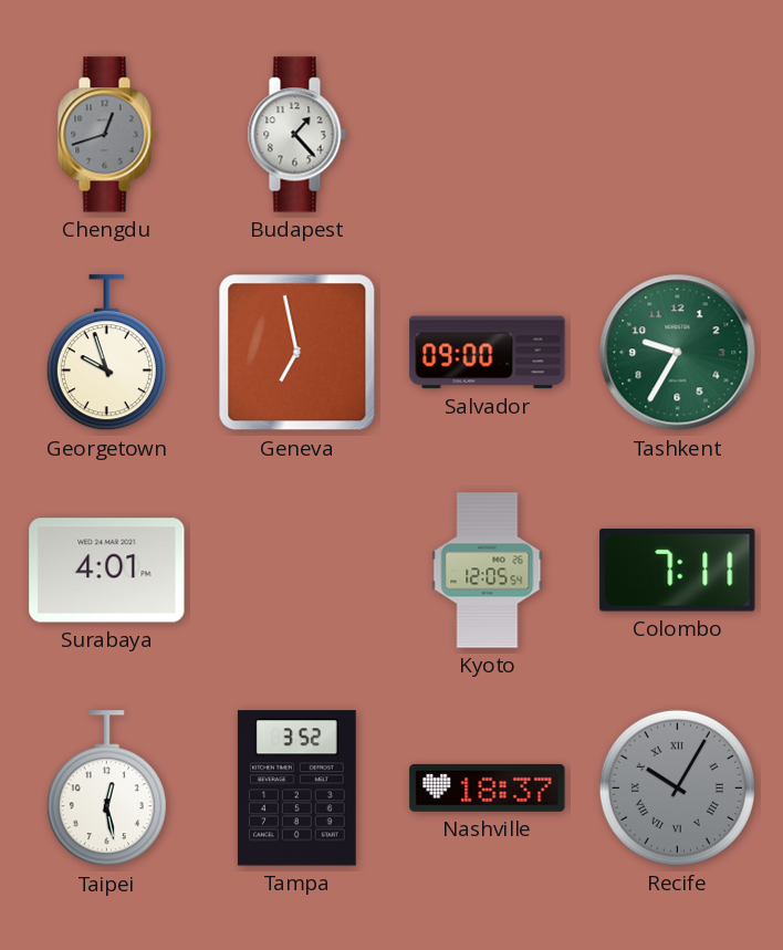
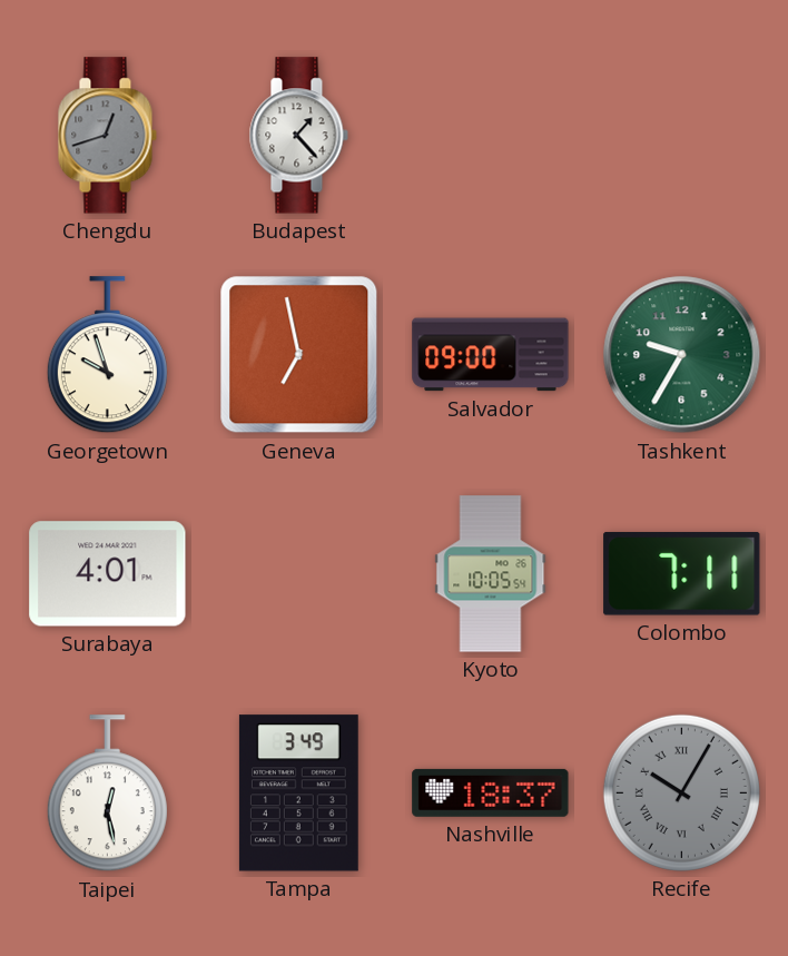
Kyoto: 12:05 -> 10:05 (491, 574)
Tampa: 3:52 -> 3:49 (298, 794)
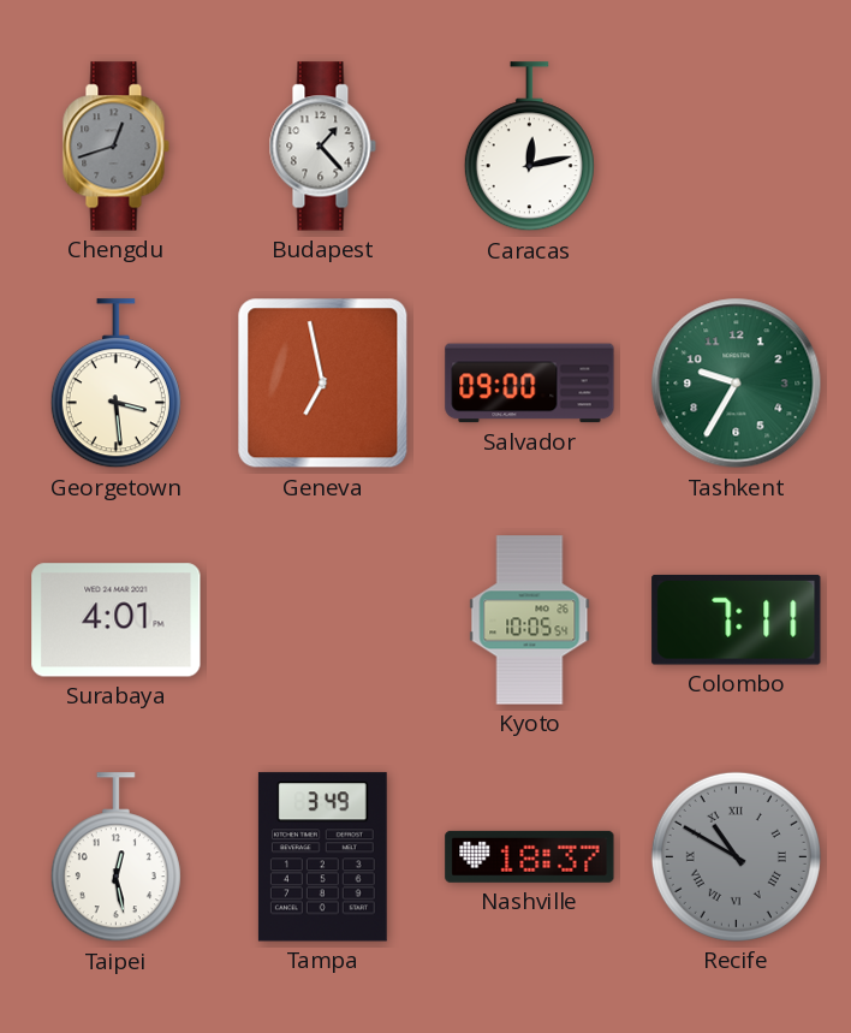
Caracas: none -> 12:13 (529, 147)
Georgetown: 9:57 -> 3:29 (115, 384)
Recife: 10:05 -> 10:50 (736, 856)
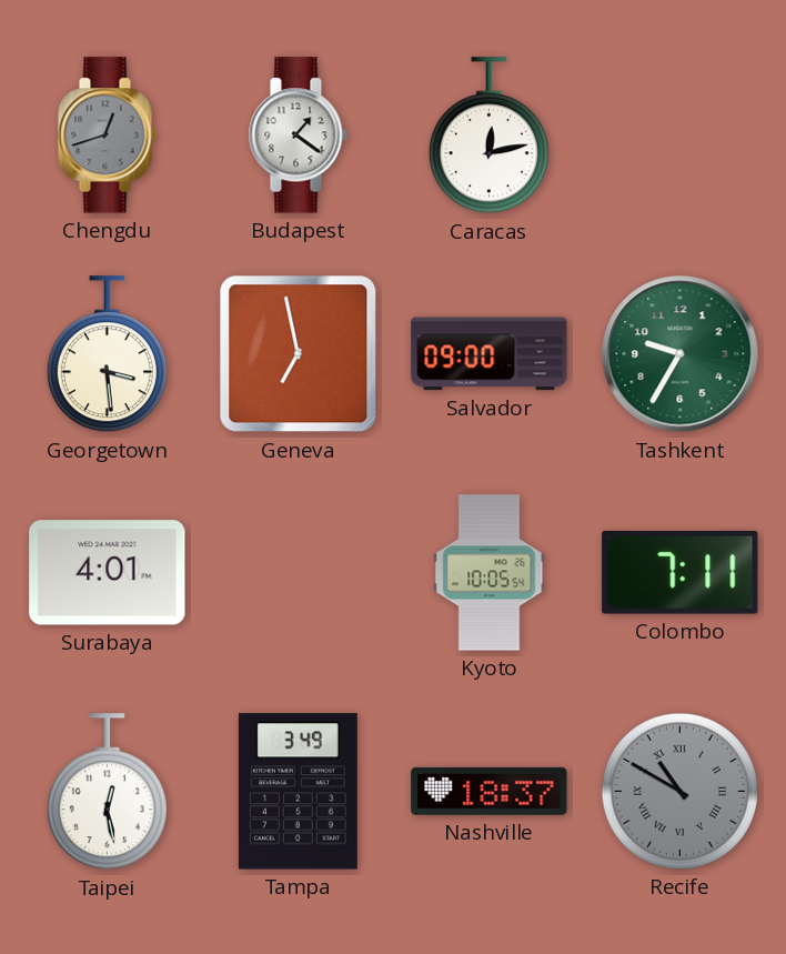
Budapest: 1:23 -> 1:21 (298, 135)
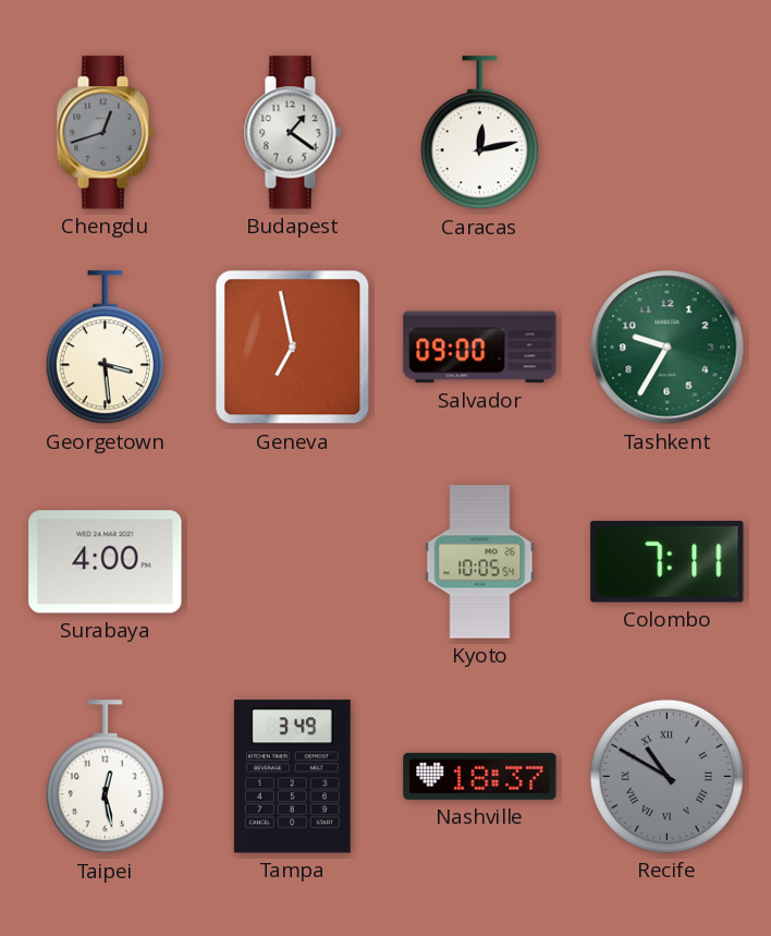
Surabaya: 4:01 -> 4:00 (106, 562)
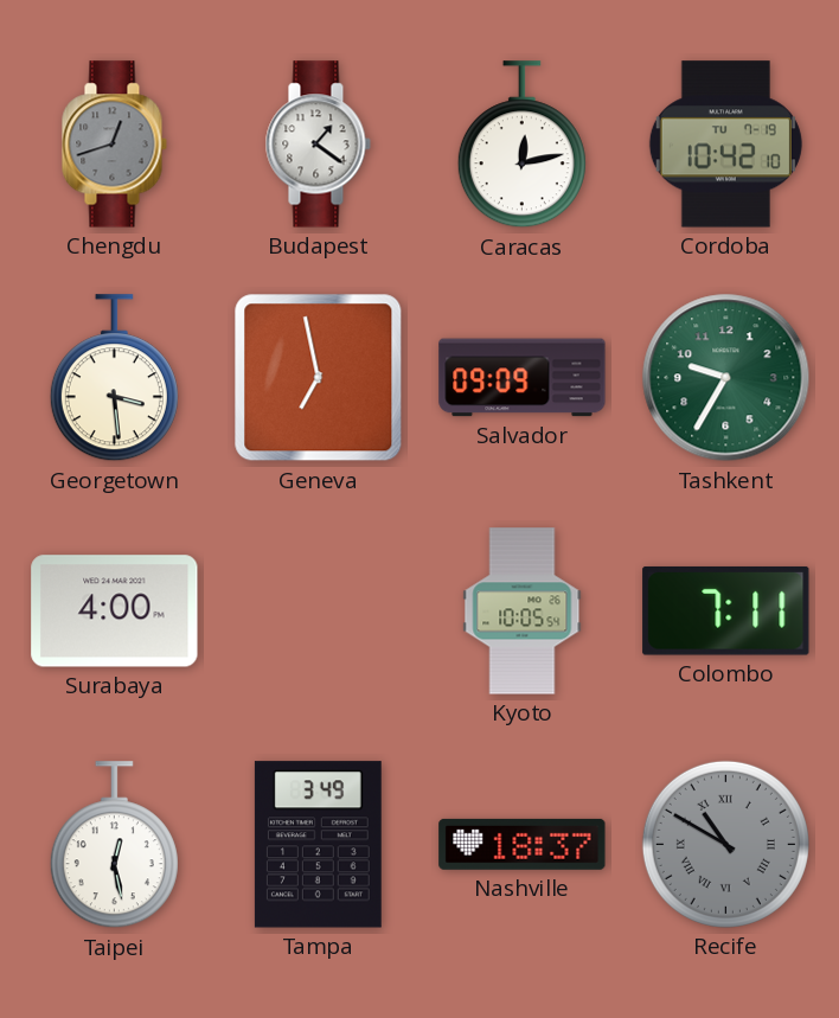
Cordoba: none -> 10:42 (725, 145)
Salvador: 09:00 -> 09:09 (523, 378)
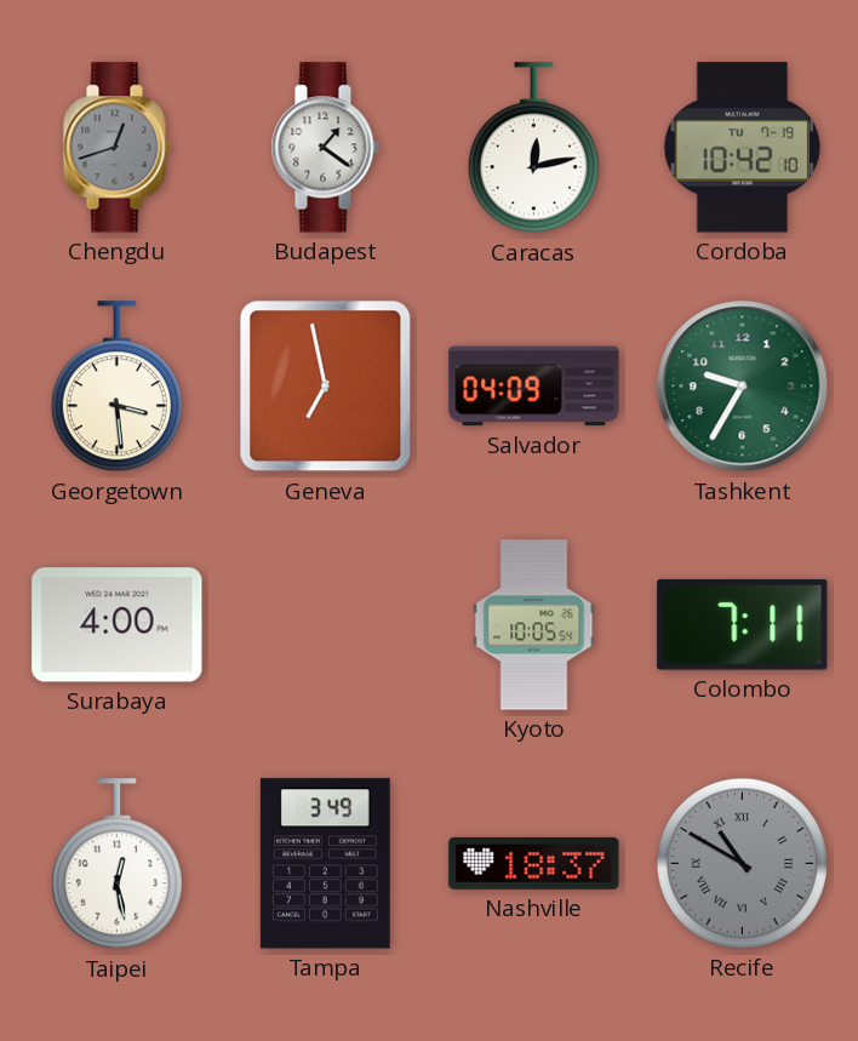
Salvador: 09:09 -> 04:09 (534, 387)
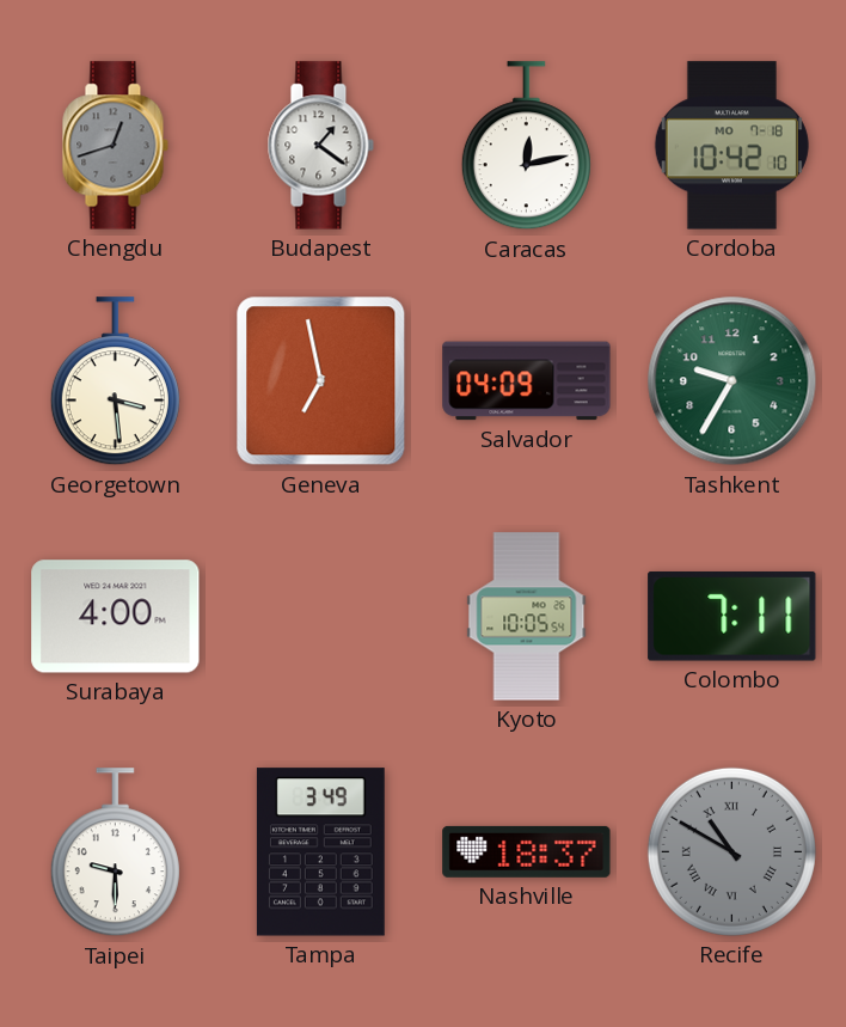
Cordoba date: TU 7-19 -> MO 7-18 (731, 146)
Taipei: 12:28 -> 9:30 (115, 852)
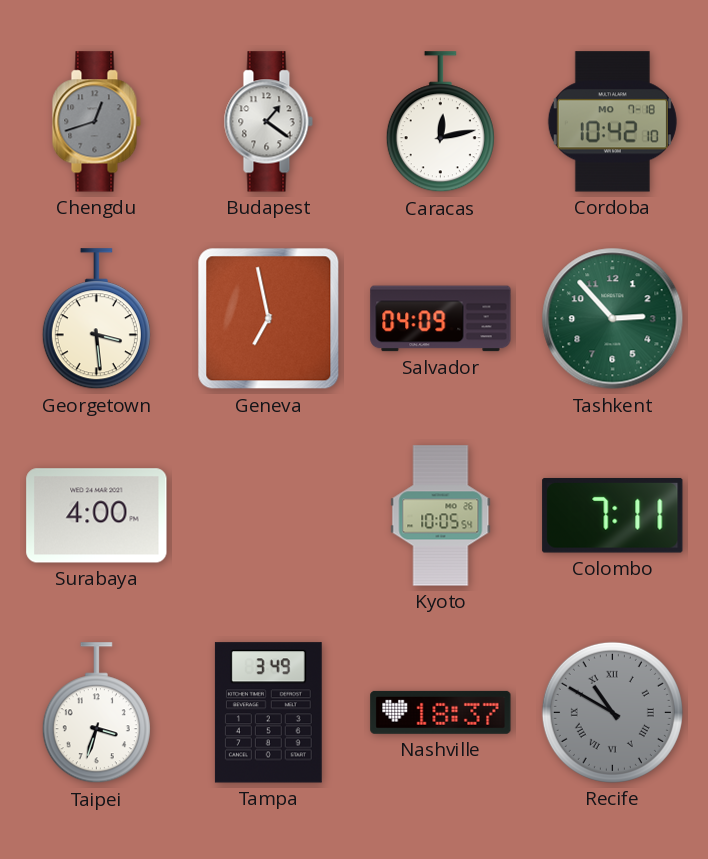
Tashkent: 9:35 -> 2:53 (613, 319)
Taipei: 9:30 -> 3:33 (96, 713)
